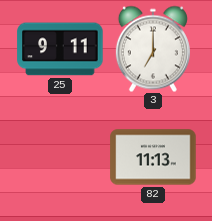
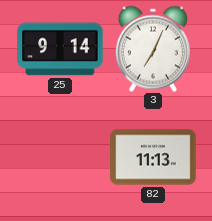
25: 9:11 -> 9:14 (60, 49)
3: 7:00 -> 7:04 (153, 49)
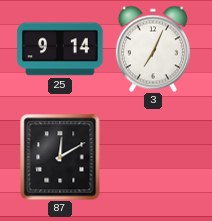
87: none -> 12:10 (60, 157)
82: 11:13 -> none (153, 157)
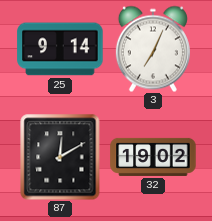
32: none -> 19:02 (153, 157)
